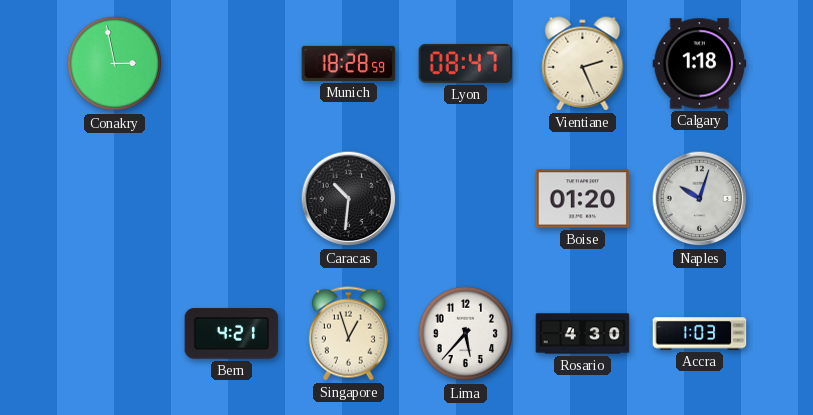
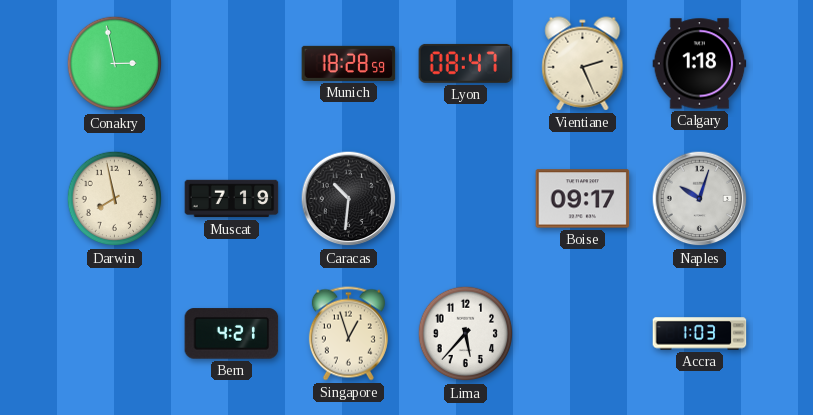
Darwin: none -> 7:58 (115, 199)
Muscat: none -> 7:19 (232, 199)
Boise: 01:20 -> 09:17 (583, 199)
Rosario: 4:30 -> none (583, 334)
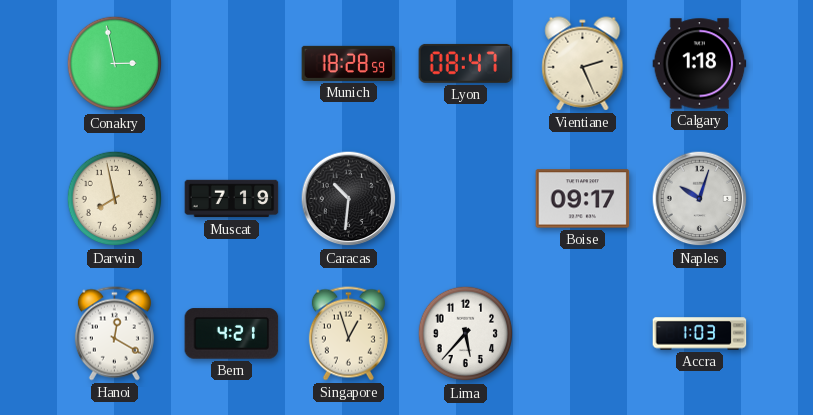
Hanoi: none -> 12:20 (114, 334)
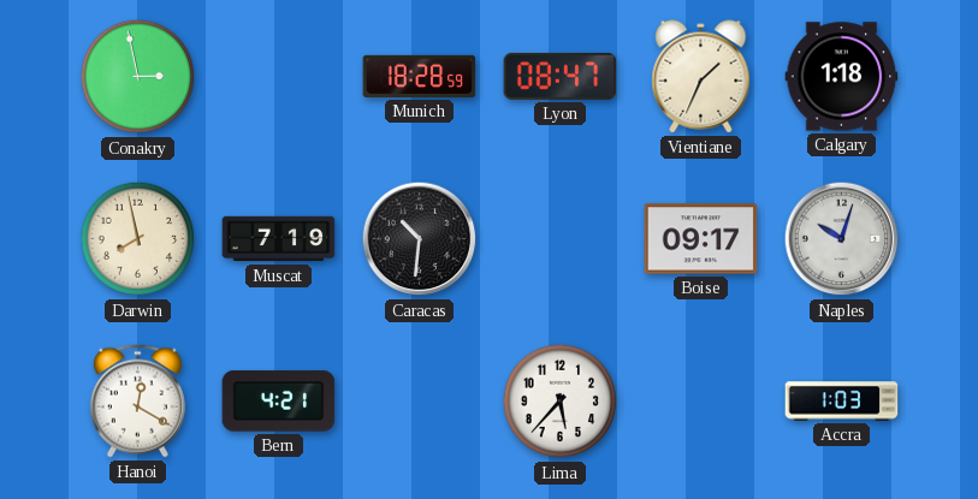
Vientiane: 2:26 -> 1:34 (701, 77)
Singapore: 12:57 -> none (348, 334)
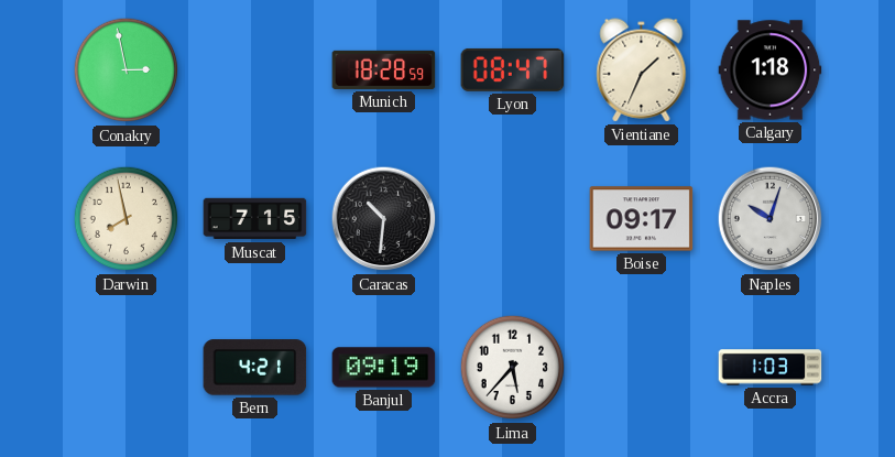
Muscat: 7:19 -> 7:15 (255, 219)
Hanoi: 12:20 -> none (137, 402)
Banjul: none -> 09:19 (384, 368)
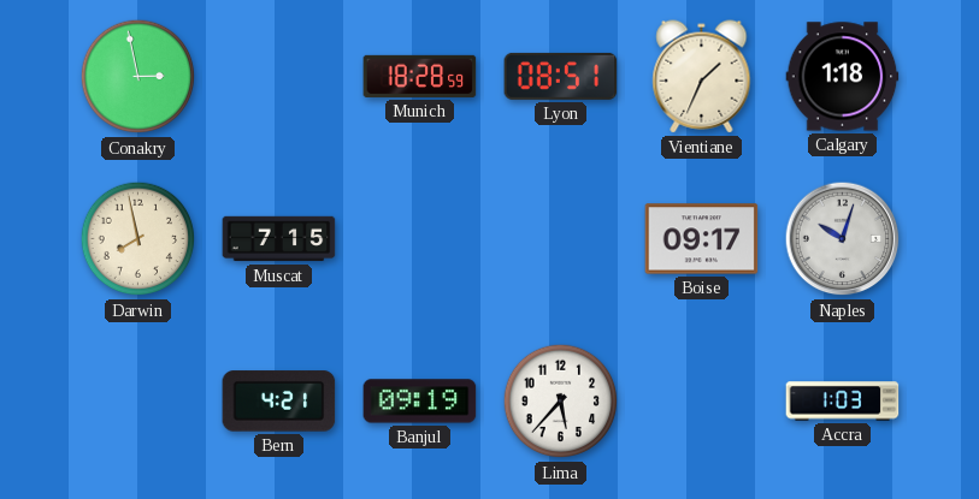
Lyon: 08:47 -> 08:51 (561, 76)
Caracas: 10:31 -> none (384, 219)
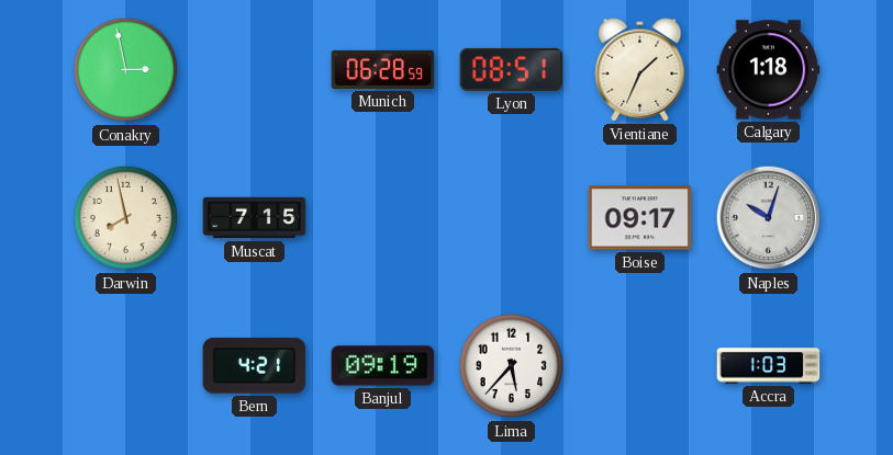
Munich: 18:28 -> 06:28 (383, 69)
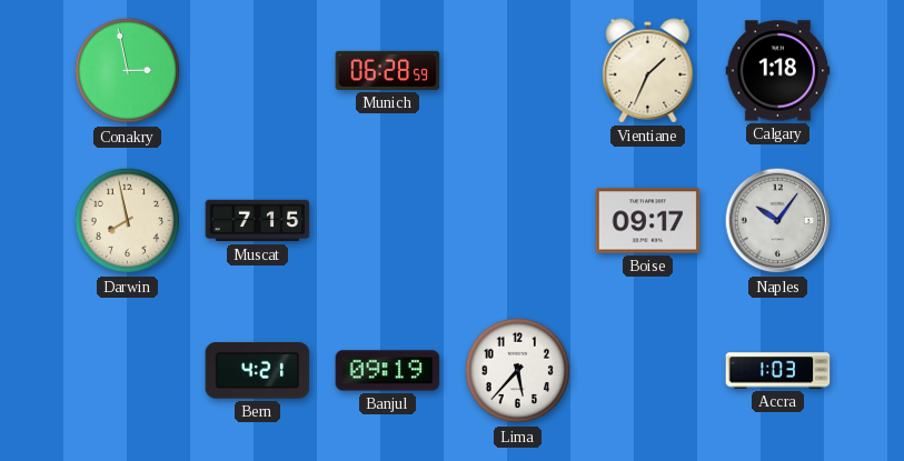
Lyon: 08:51 -> none (512, 69)
Naples: 10:03 -> 10:06 (778, 221)
